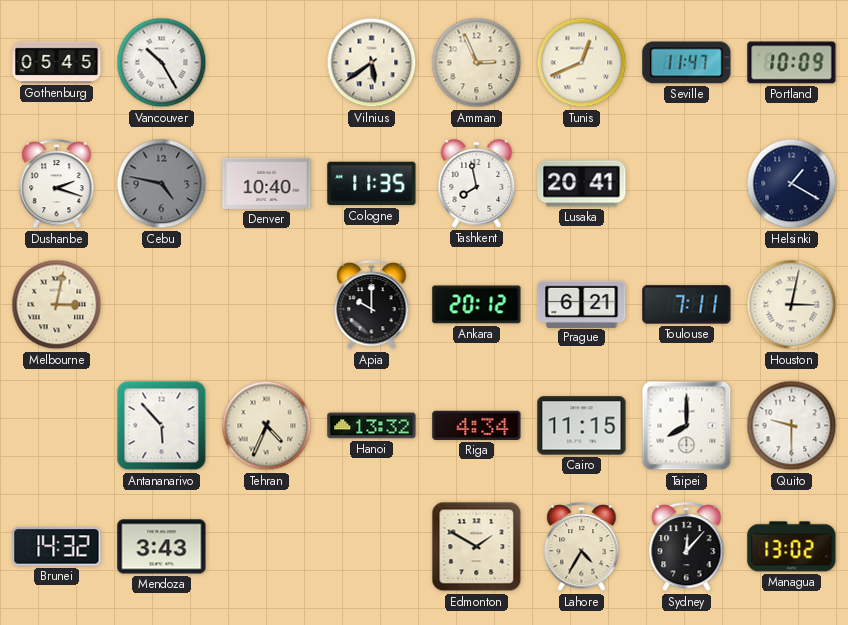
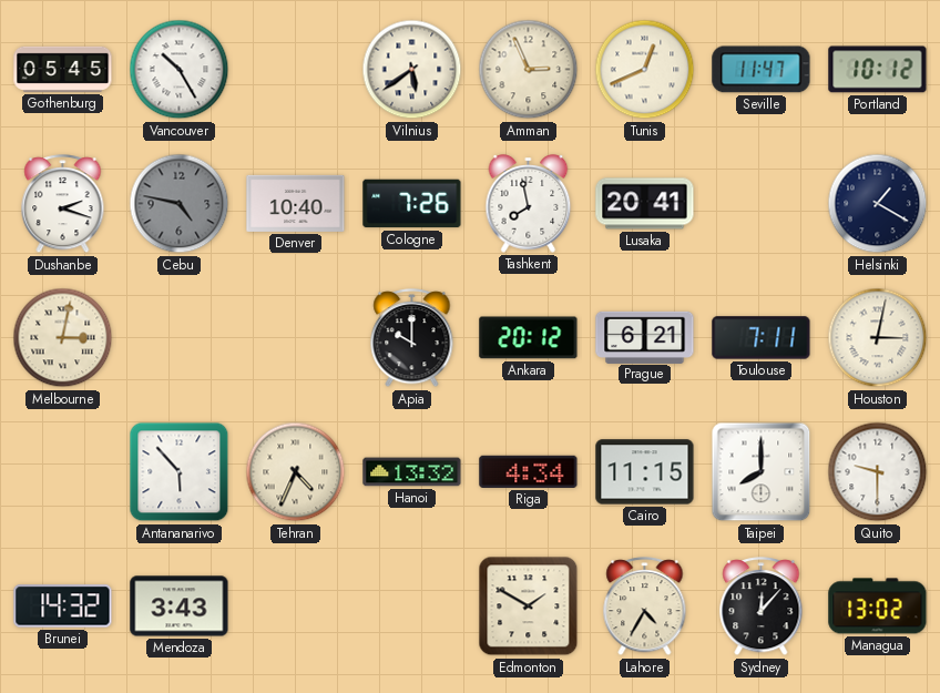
Portland: 10:09 -> 10:12 (878, 70)
Cologne: 11:35 -> 7:26 (412, 204)
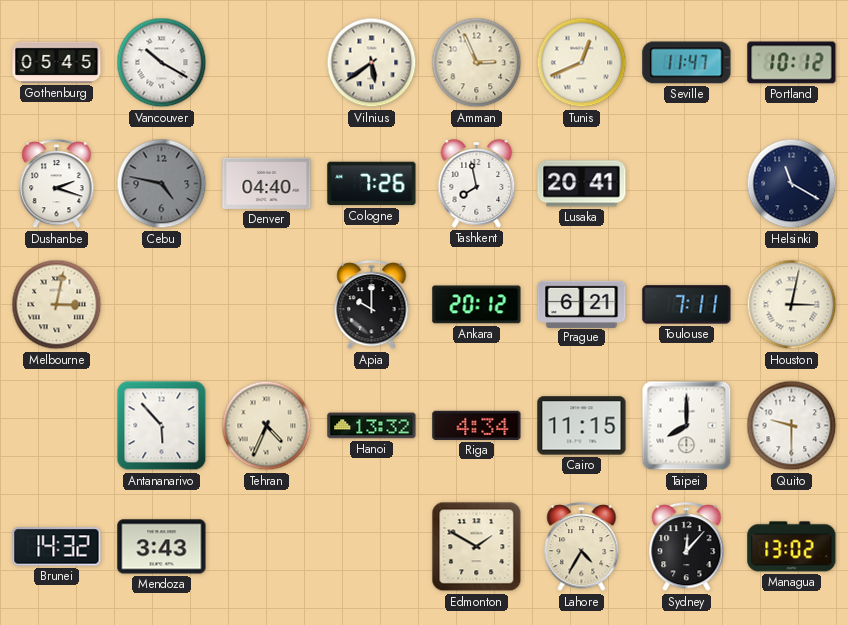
Vancouver: 10:25 -> 10:20 (162, 63)
Denver: 10:40 -> 04:40 (267, 183)
Helsinki: 1:20 -> 11:20 (792, 184)
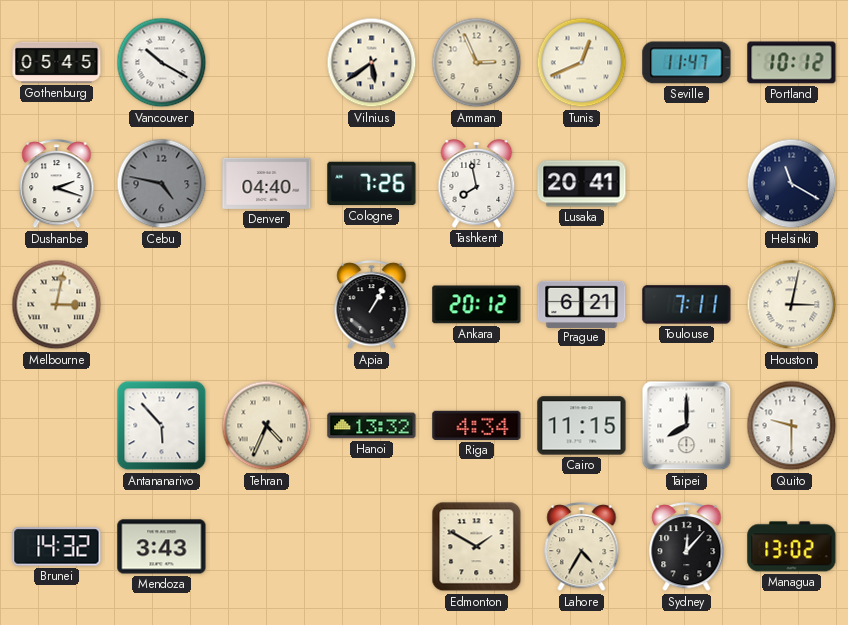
Apia: 10:00 -> 1:05 (372, 305)
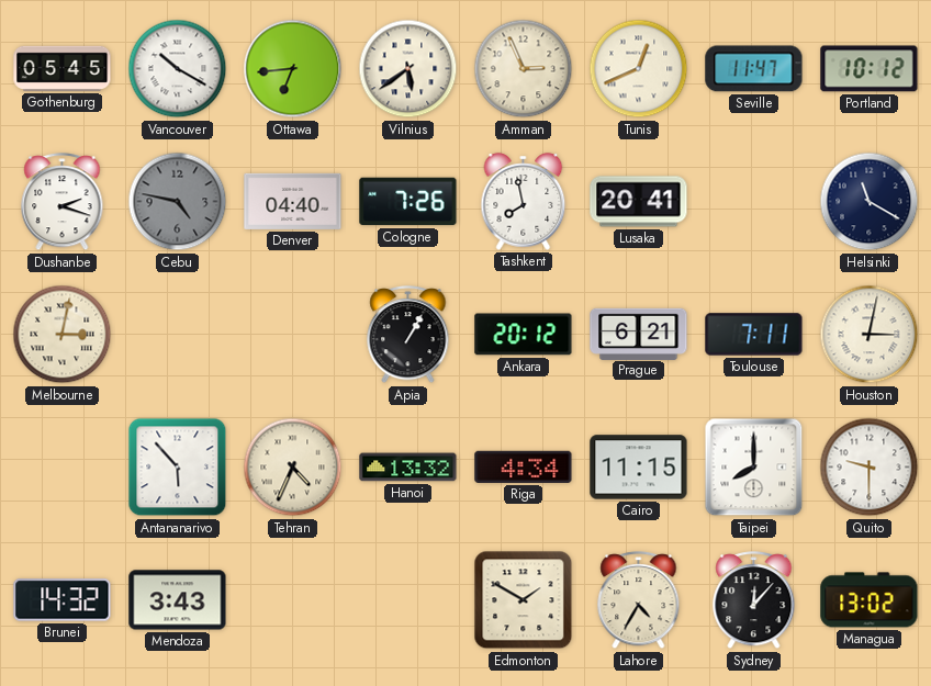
Ottawa: none -> 6:44 (293, 69)
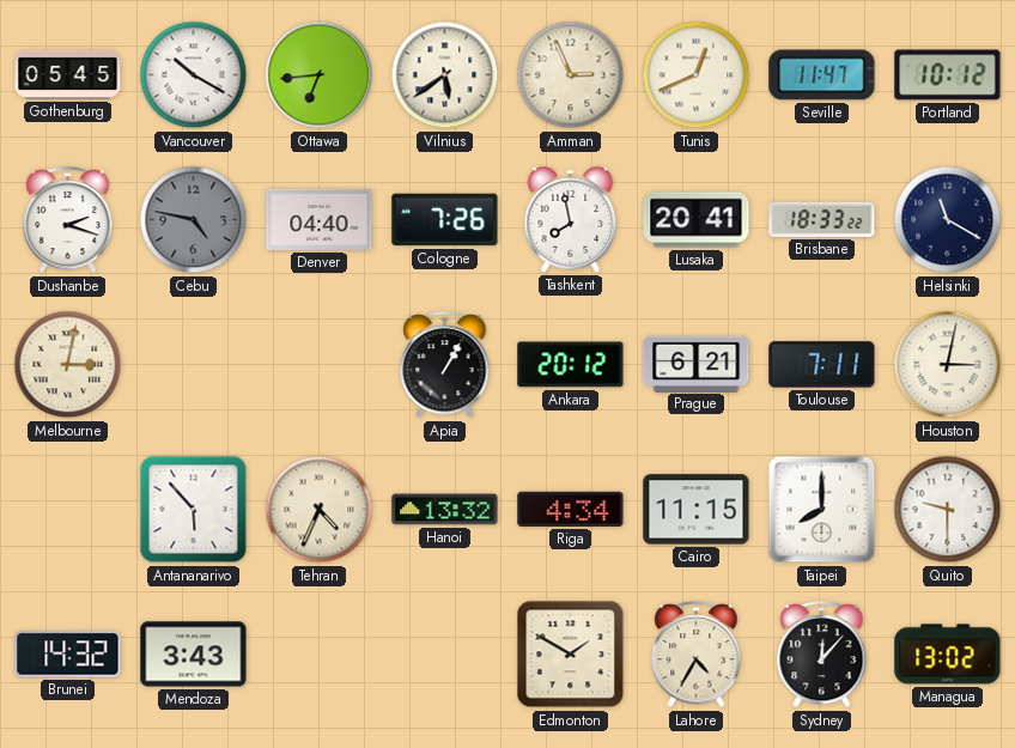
Brisbane: none -> 18:33 (822, 219)
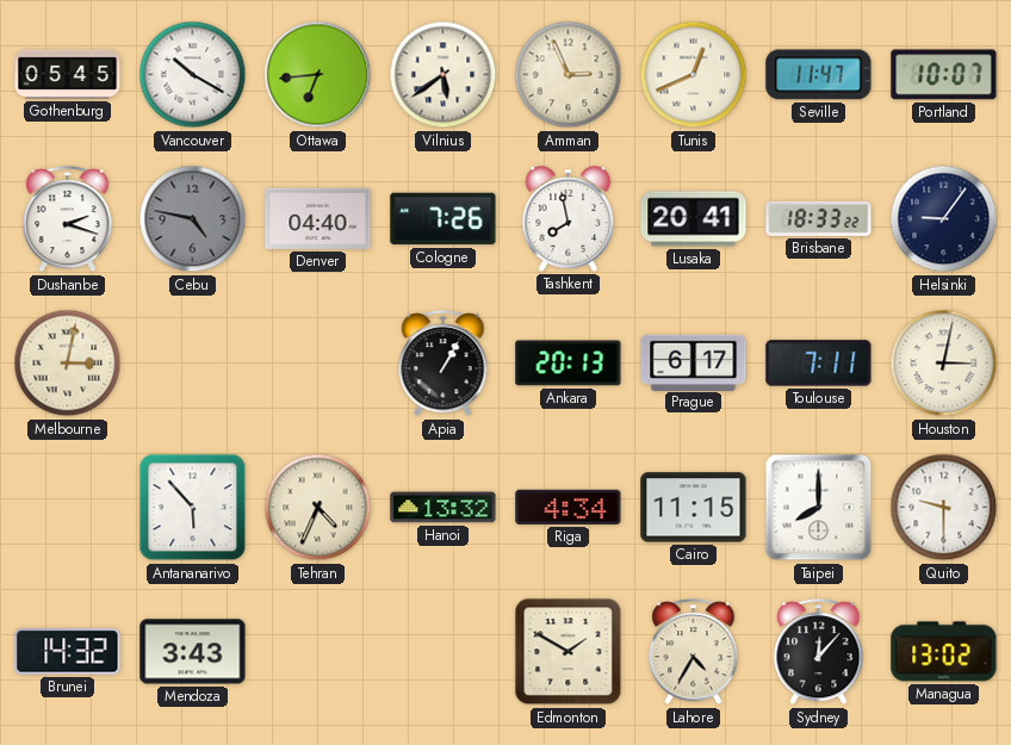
Portland: 10:12 -> 10:07 (944, 75)
Helsinki: 11:20 -> 9:06 (944, 219)
Ankara: 20:12 -> 20:13 (569, 364)
Prague: 6:21 -> 6:17 (694, 362)
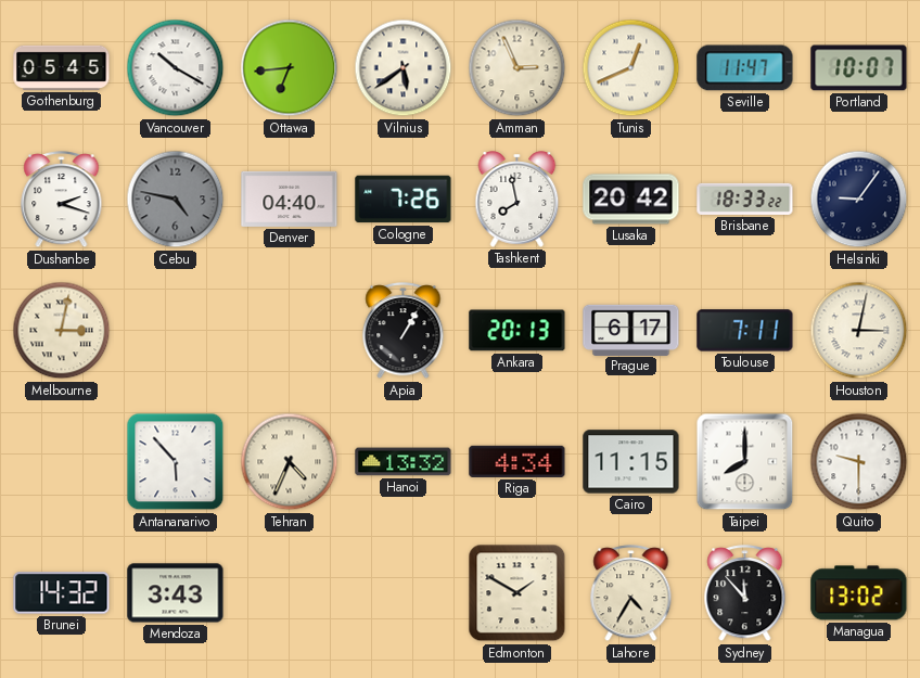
Lusaka: 20:41 -> 20:42 (631, 200)
Sydney: 12:07 -> 11:53 (745, 593)
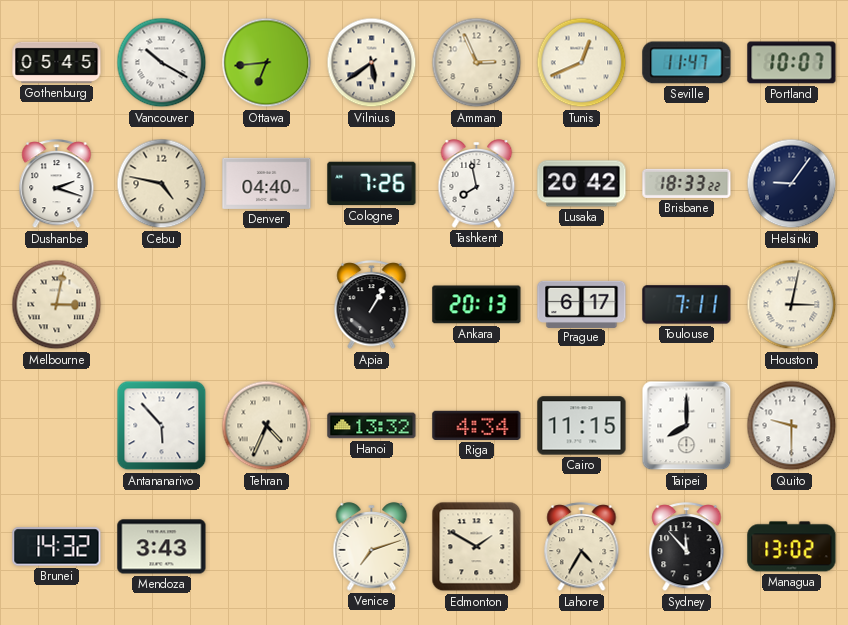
Cebu dial: grey -> cream (162, 184)
Venice: none -> 7:12 (372, 547)
